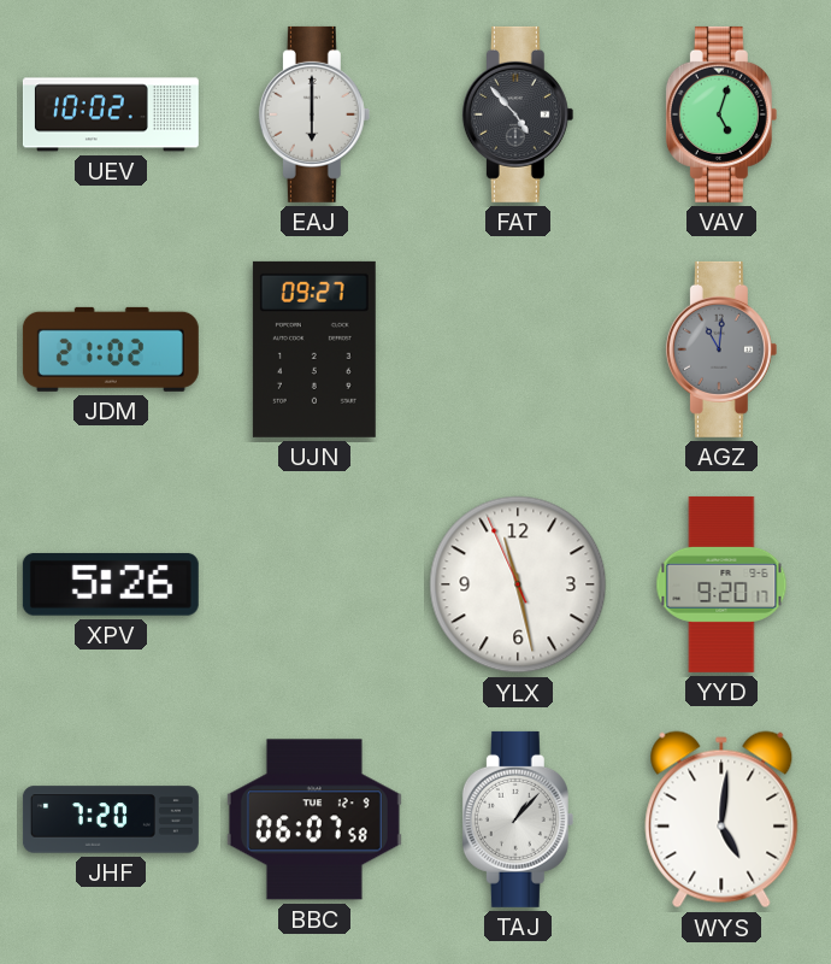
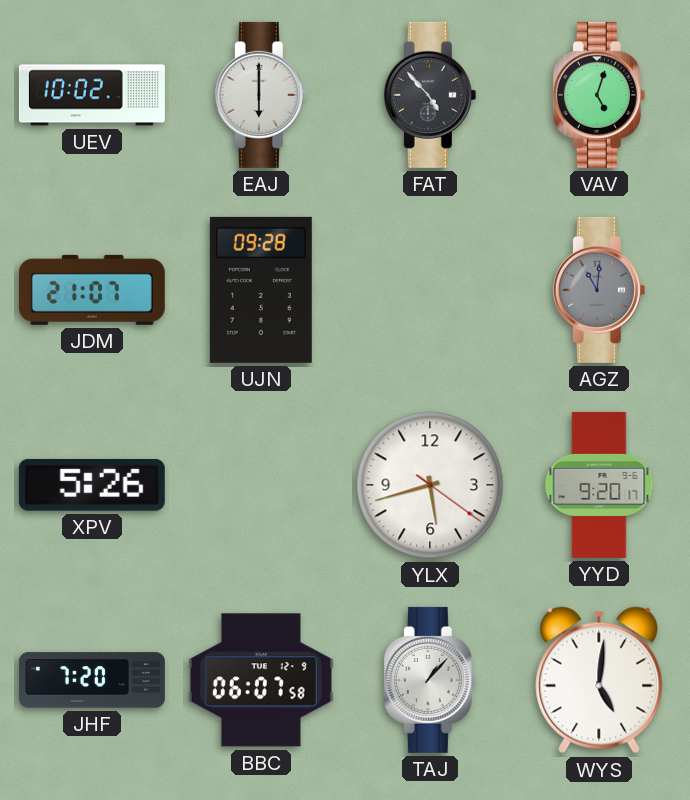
JDM: 21:02 -> 21:07 (92, 290)
UJN: 09:27 -> 09:28 (261, 290)
YLX: 11:27 -> 5:42 (430, 485)
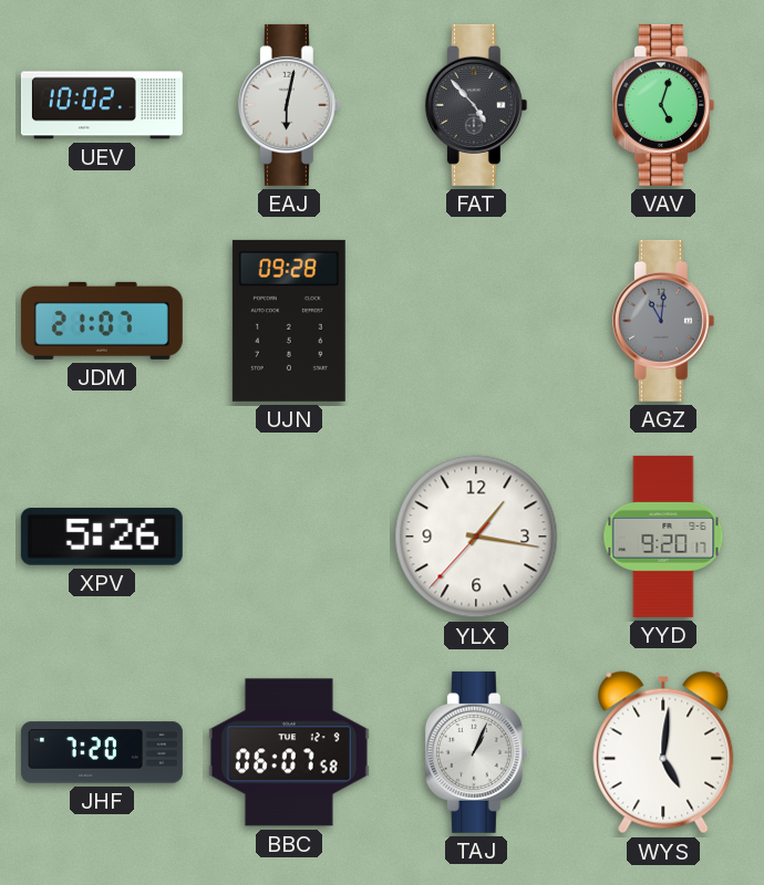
EAJ: 6:00 -> 6:02 (289, 105)
YLX: 5:42 -> 1:16 (476, 537)
TAJ: 1:07 -> 1:04 (476, 752)
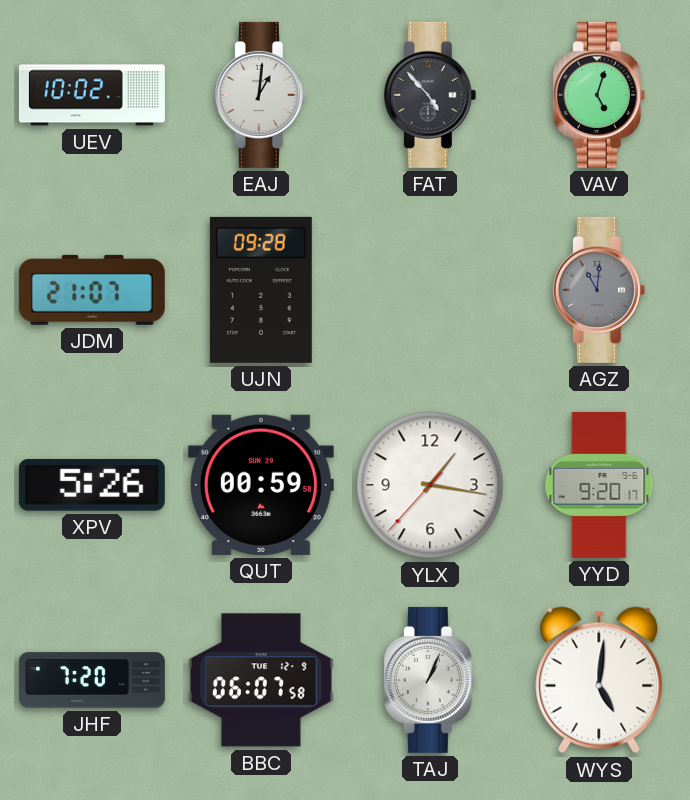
EAJ: 6:02 -> 1:01 (261, 95)
QUT: none -> 00:59 (261, 485)
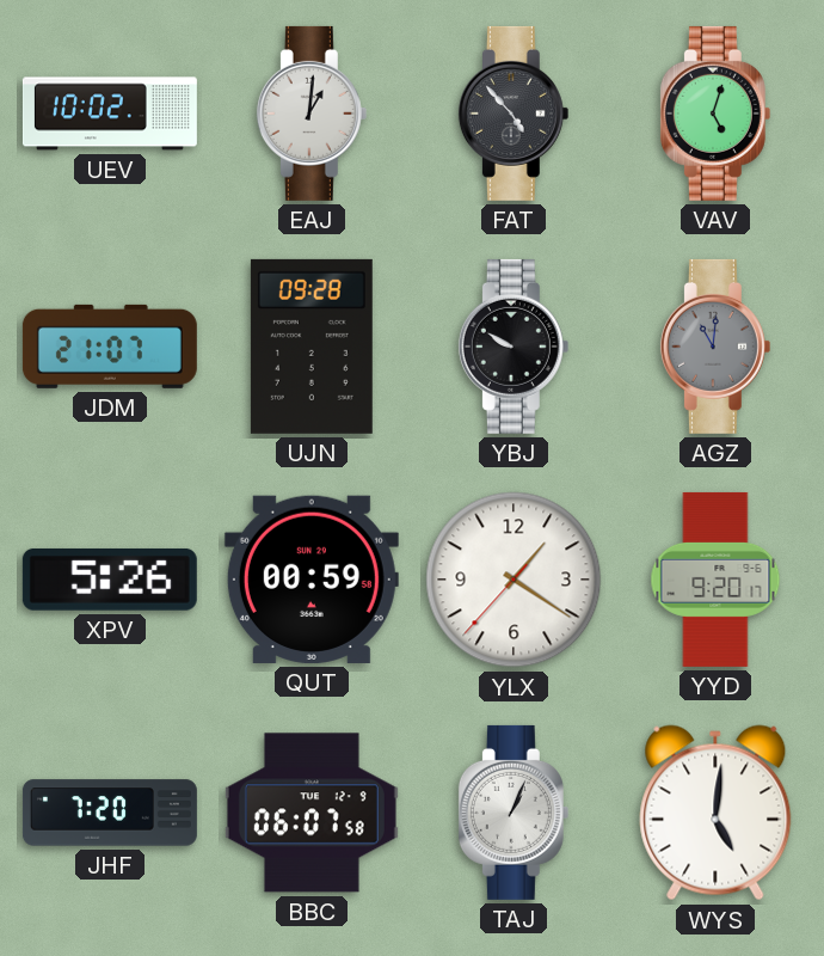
YBJ: none -> 9:50 (514, 347)
YLX: 1:16 -> 1:20 (514, 580)
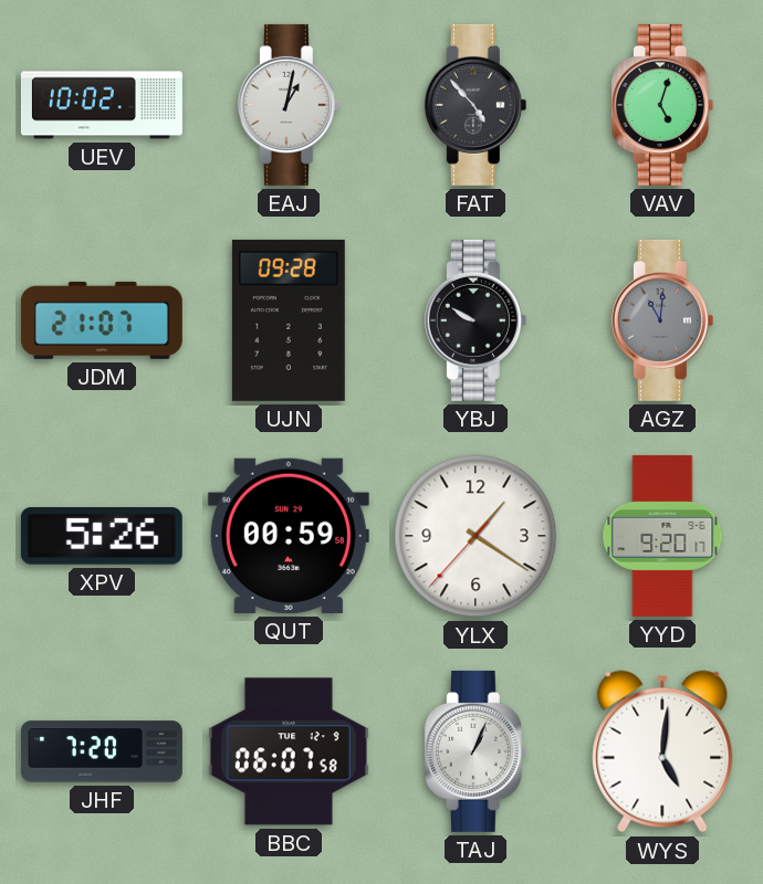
EAJ: 1:01 -> 1:02 (289, 105)
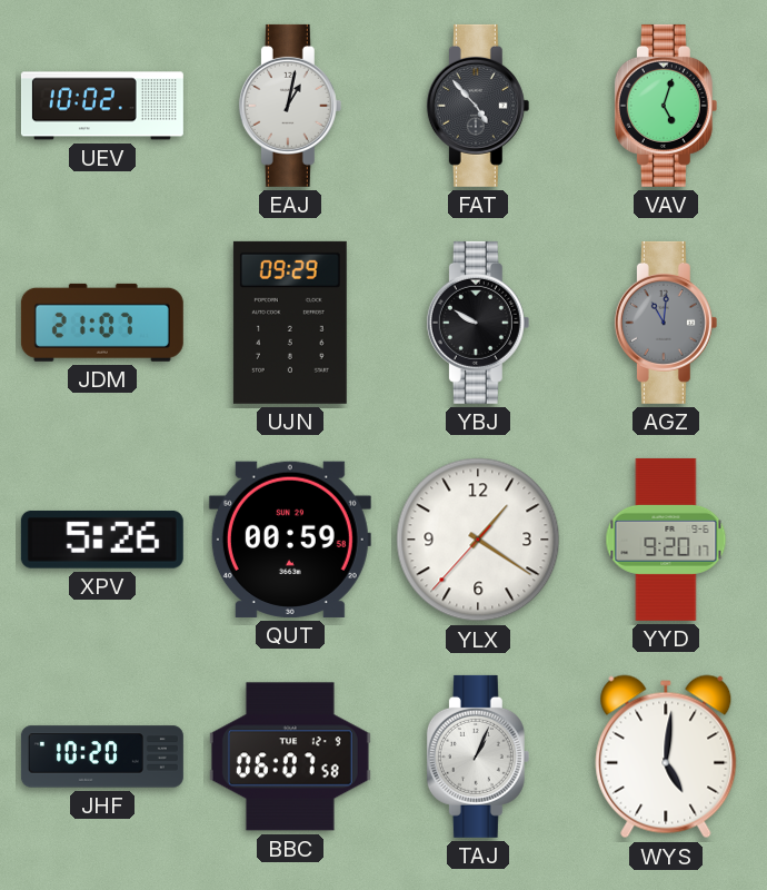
UJN: 09:28 -> 09:29 (290, 323)
JHF: 7:20 -> 10:20 (102, 756)
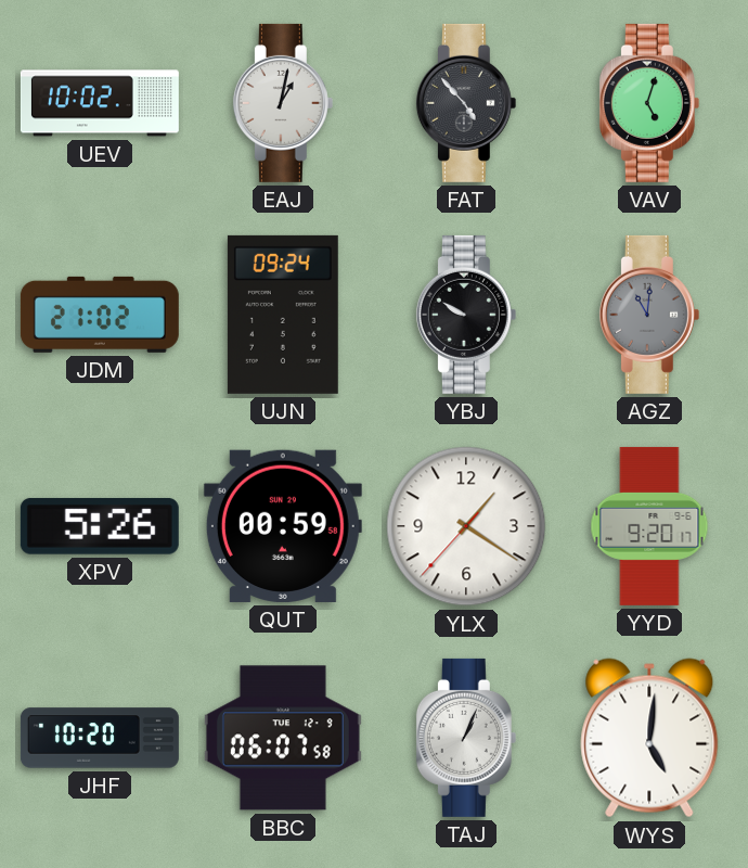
JDM: 21:07 -> 21:02 (100, 315)
UJN: 09:29 -> 09:24 (283, 315)
